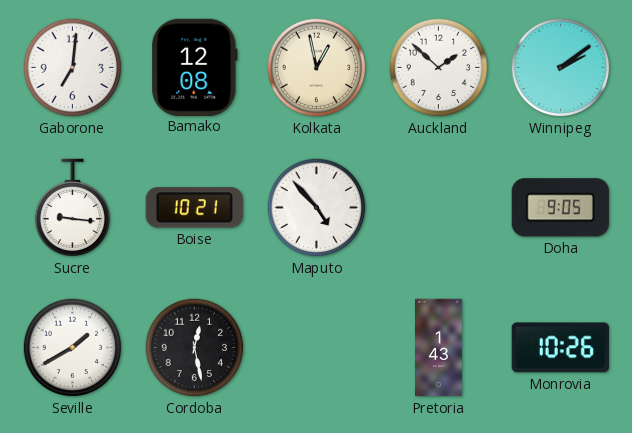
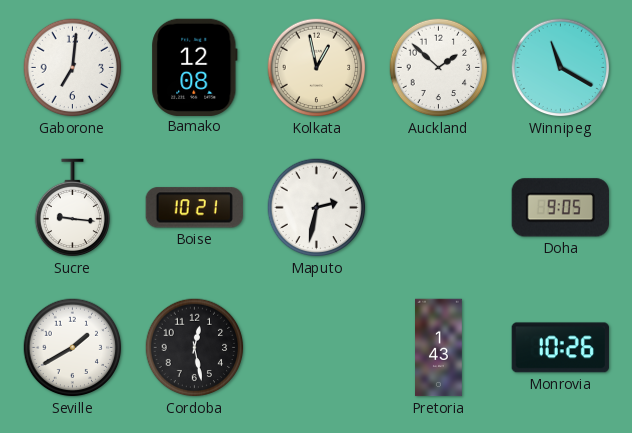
Winnipeg: 2:09 -> 11:20 (561, 68)
Maputo: 4:53 -> 2:32 (317, 208)
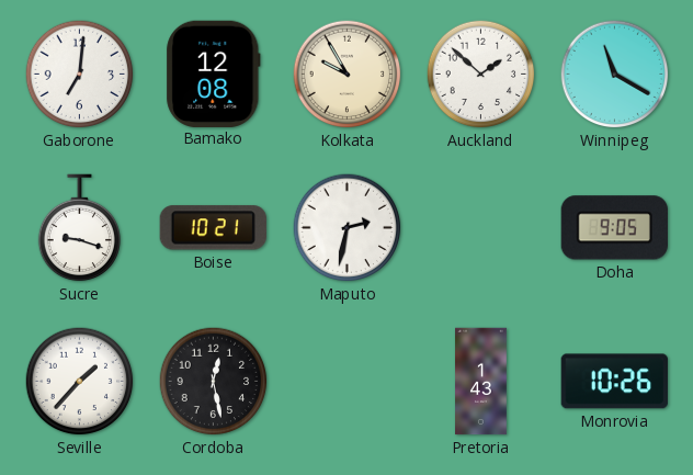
Kolkata: 12:58 -> 9:55 (348, 75)
Sucre: 9:16 -> 9:18 (80, 228)
Seville: 1:40 -> 1:37 (80, 382)
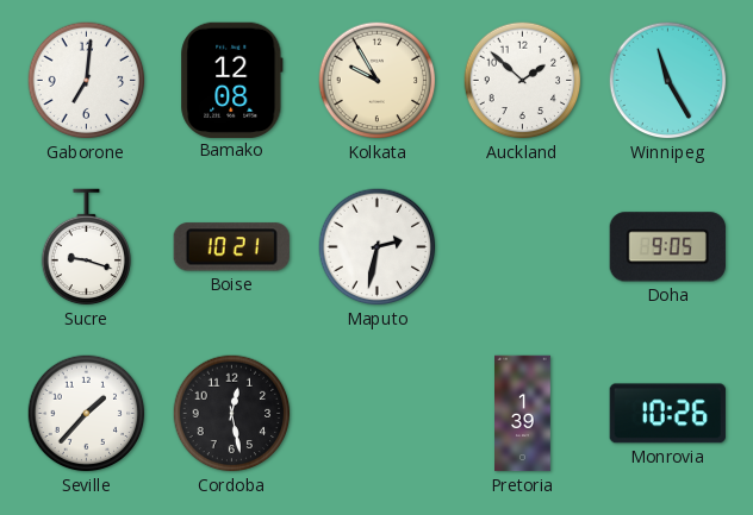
Winnipeg: 11:20 -> 11:25 (668, 81)
Pretoria: 1:43 -> 1:39 (523, 414)
